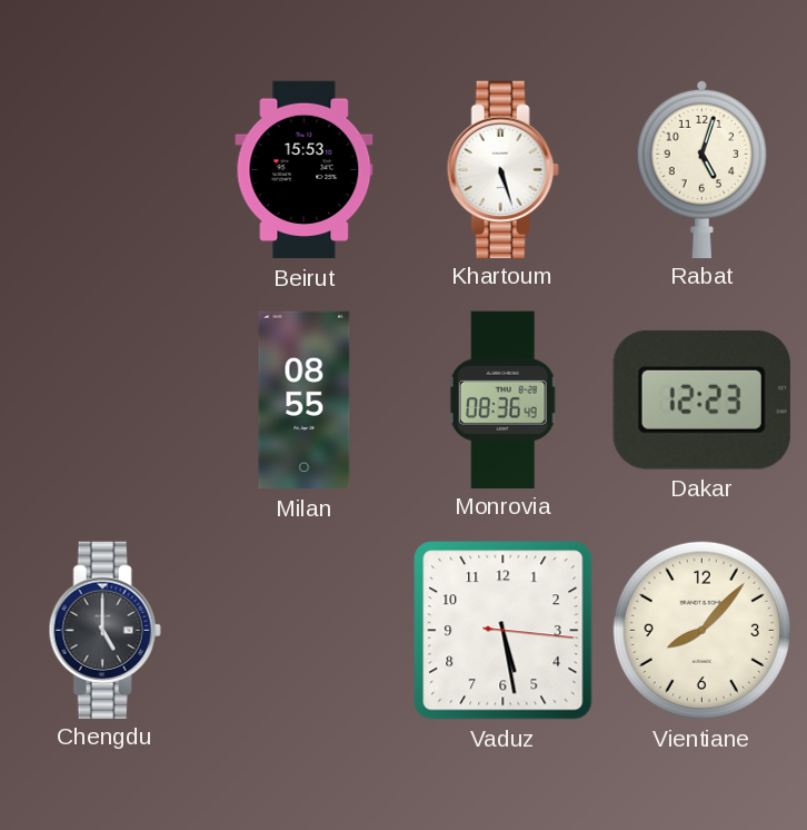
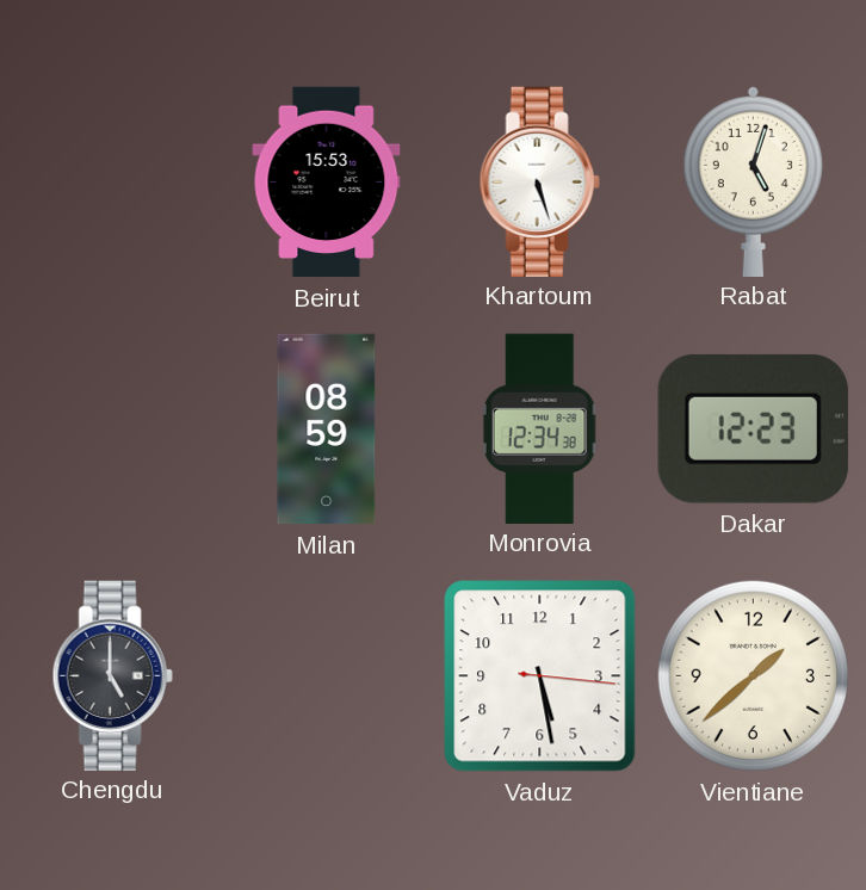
Milan: 08:55 -> 08:59 (327, 429)
Monrovia: 08:36 -> 12:34 (540, 428)
Vientiane: 8:07 -> 1:38 (753, 675)
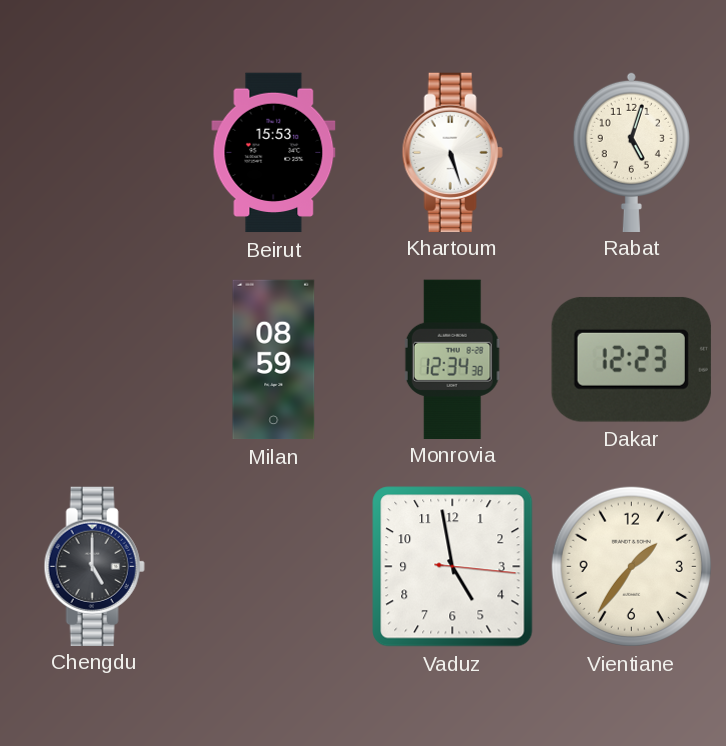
Vaduz: 5:28 -> 4:58 (453, 567)
Vientiane: 1:38 -> 1:36 (631, 566)
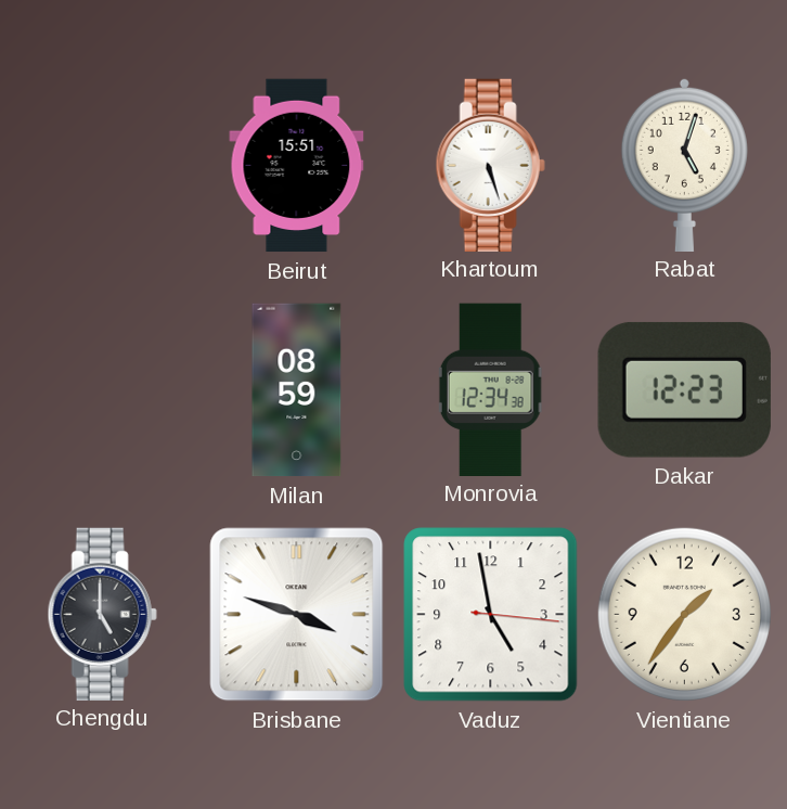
Beirut: 15:53 -> 15:51 (297, 166)
Brisbane: none -> 3:48 (297, 615)
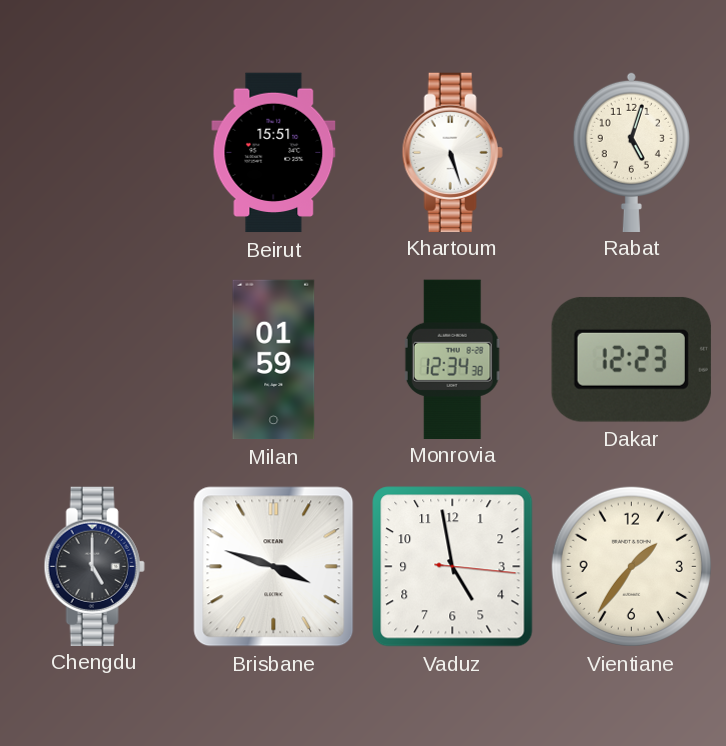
Milan: 08:59 -> 01:59 (274, 360)
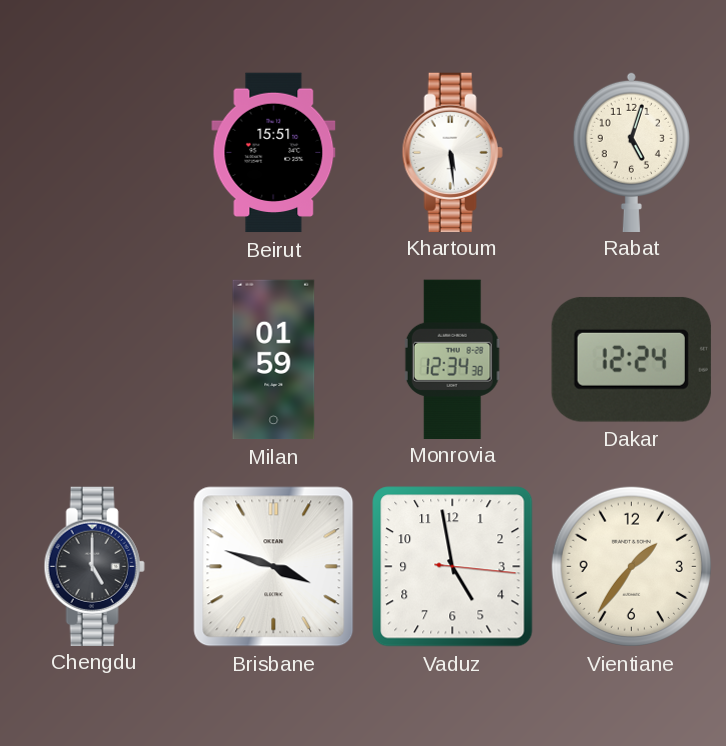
Khartoum: 5:27 -> 5:29 (452, 152)
Dakar: 12:23 -> 12:24 (631, 359)
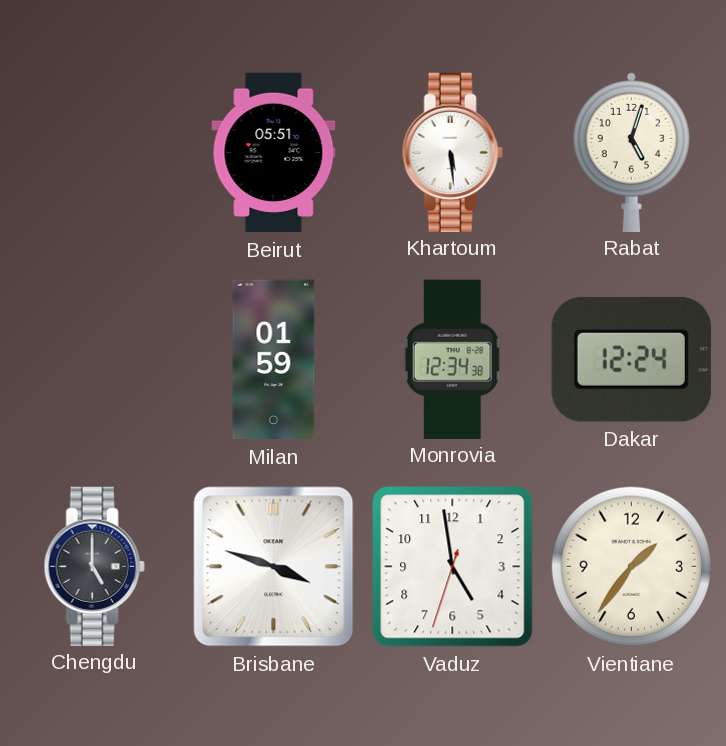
Beirut: 15:51 -> 05:51 (274, 153)
Vaduz: 4:58:16 -> 4:58:33 (453, 567)
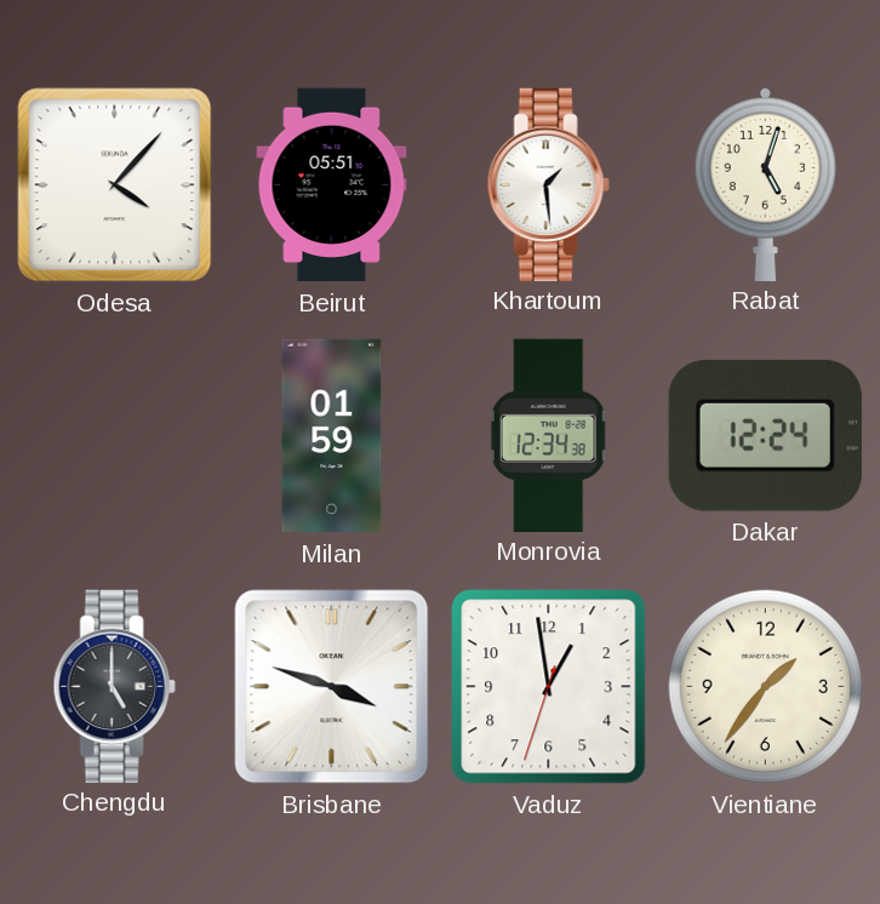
Odesa: none -> 4:07 (115, 185)
Khartoum: 5:29 -> 1:29 (548, 184)
Vaduz: 4:58 -> 12:58 (549, 687)
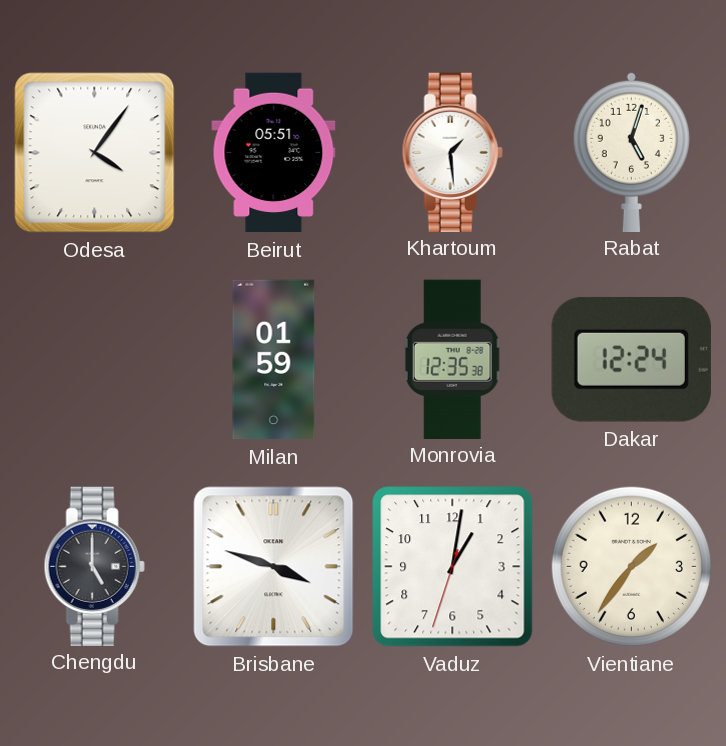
Odesa: 4:07 -> 4:06 (95, 153)
Monrovia: 12:34 -> 12:35 (453, 359)
Vaduz: 12:58 -> 1:01 (453, 567)
